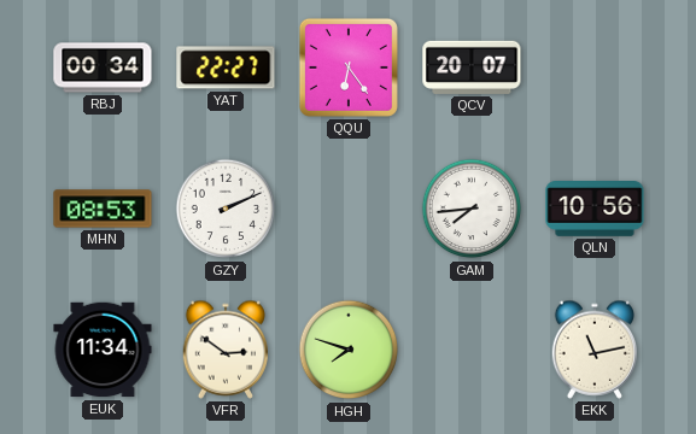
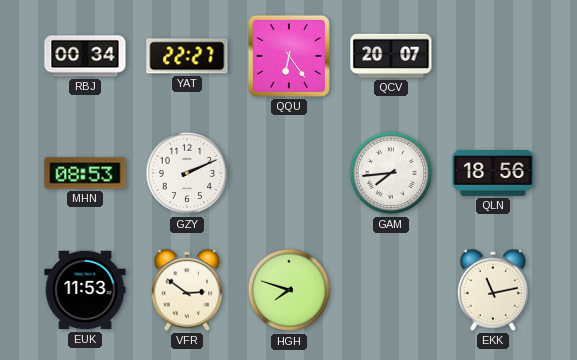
QLN: 10:56 -> 18:56 (493, 174)
EUK: 11:34 -> 11:53 (85, 290)
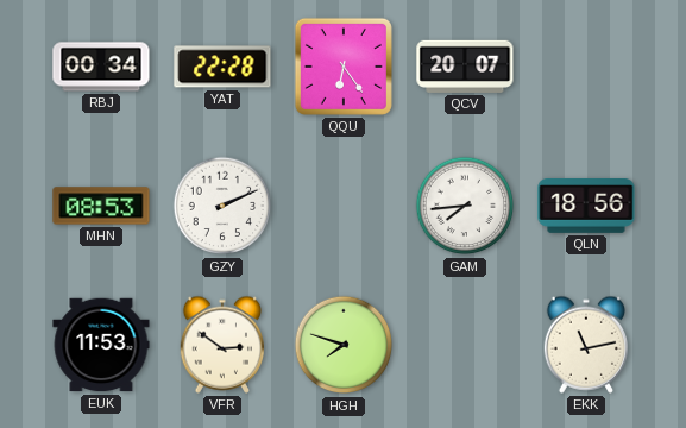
YAT: 22:27 -> 22:28 (222, 67)
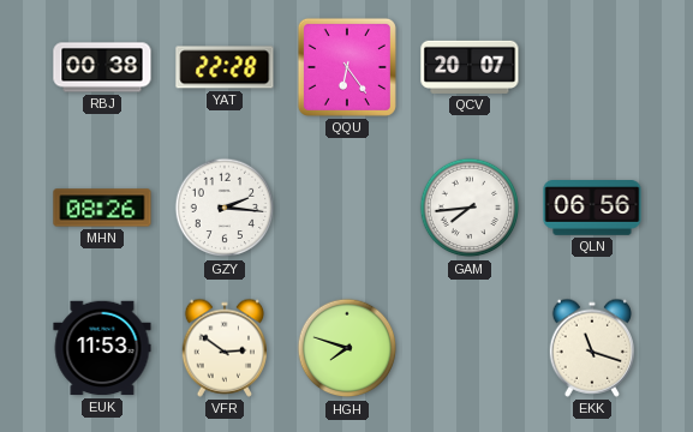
RBJ: 00:34 -> 00:38 (102, 67)
MHN: 08:53 -> 08:26 (102, 208)
GZY: 2:11 -> 2:16 (225, 208)
QLN: 18:56 -> 06:56 (592, 209)
EKK: 11:13 -> 11:18 (592, 348)
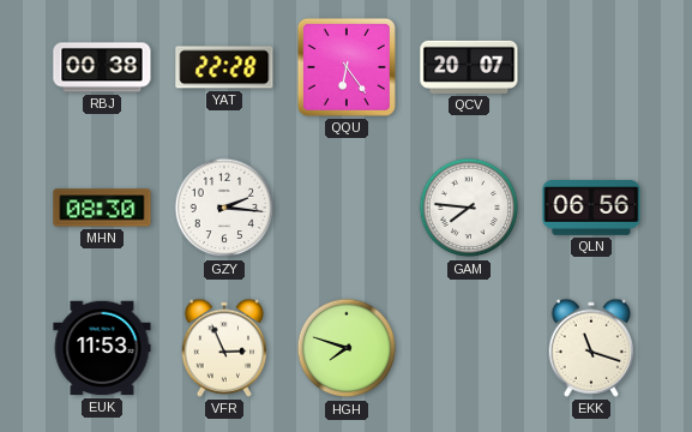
MHN: 08:26 -> 08:30 (102, 208)
GAM: 7:44 -> 7:46 (469, 208)
VFR: 2:51 -> 2:56 (224, 348)
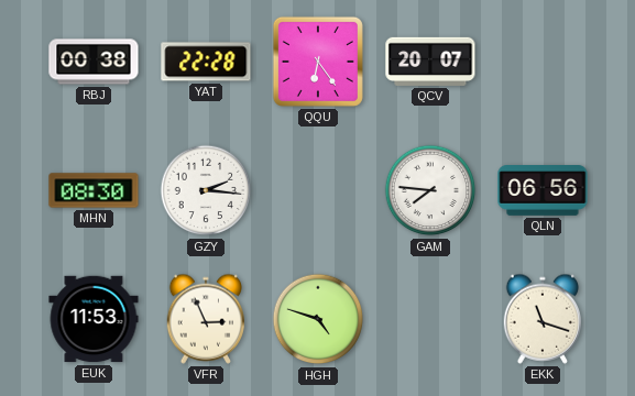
HGH: 7:48 -> 4:48 (318, 319)
